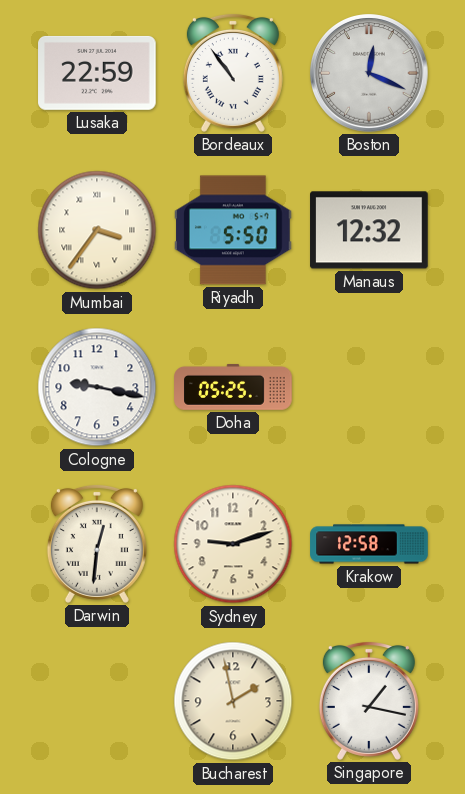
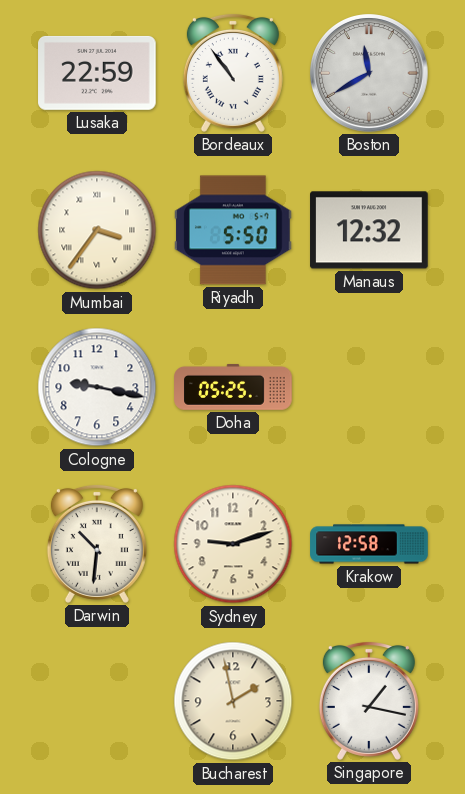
Boston: 12:19 -> 11:40 (369, 73)
Darwin: 12:31 -> 10:31 (97, 544)
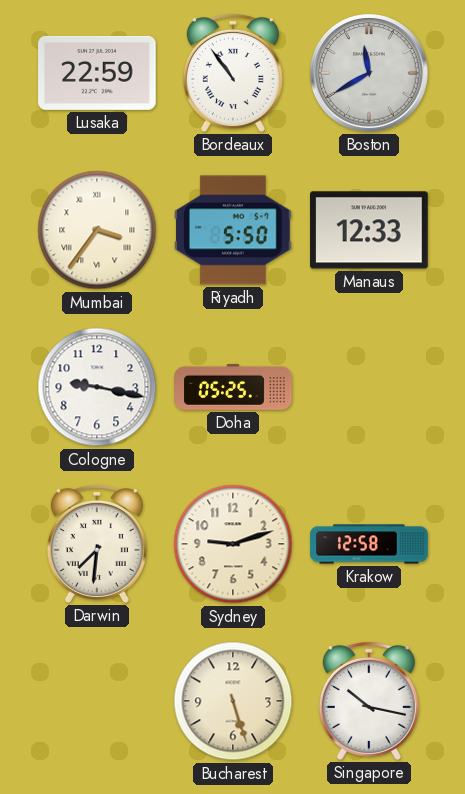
Manaus: 12:32 -> 12:33 (369, 230)
Darwin: 10:31 -> 7:31 (97, 544)
Bucharest: 1:58 -> 5:27 (233, 701)
Singapore: 1:17 -> 10:17 (369, 701)
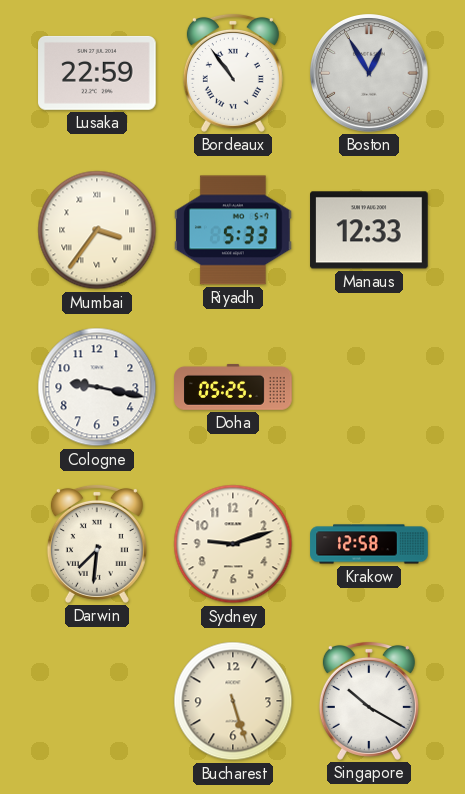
Boston: 11:40 -> 12:55 (369, 73)
Riyadh: 5:50 -> 5:33 (233, 230)
Singapore: 10:17 -> 10:20 (369, 701)
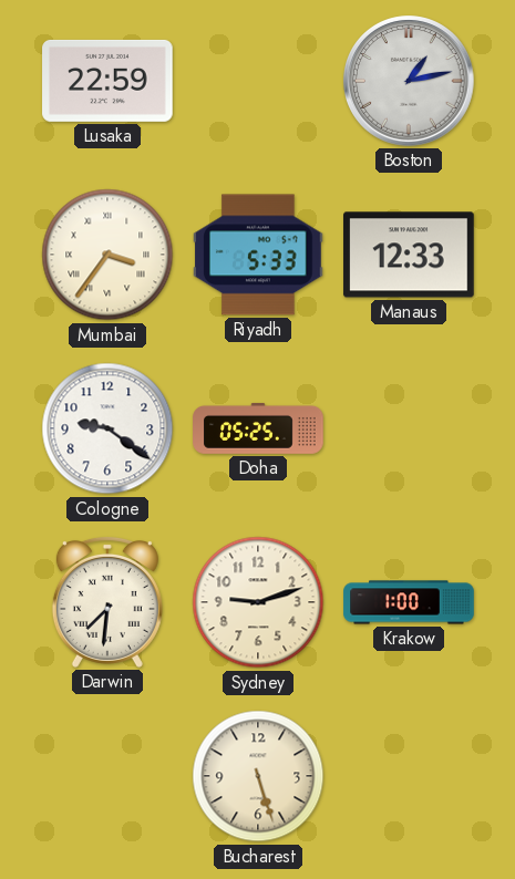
Bordeaux: 10:54 -> none (233, 73)
Boston: 12:55 -> 1:13 (409, 81)
Cologne: 9:17 -> 9:21 (107, 428)
Krakow: 12:58 -> 1:00 (409, 602)
Singapore: 10:20 -> none (369, 701)
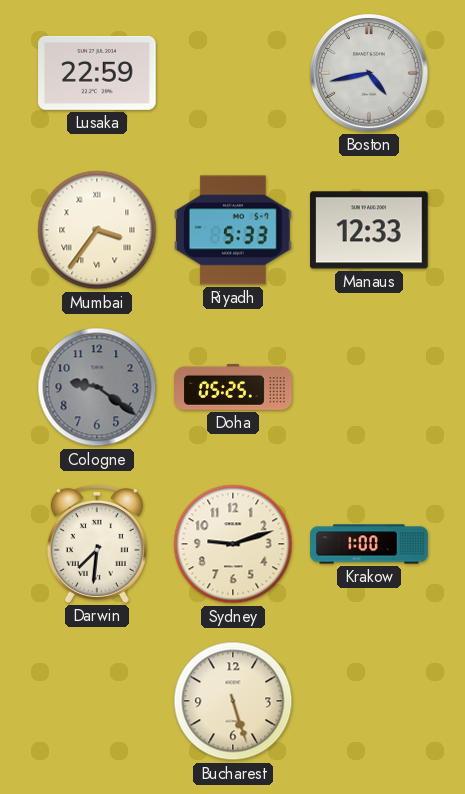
Boston: 1:13 -> 4:43 (369, 73)
Cologne dial: white -> grey (97, 387)
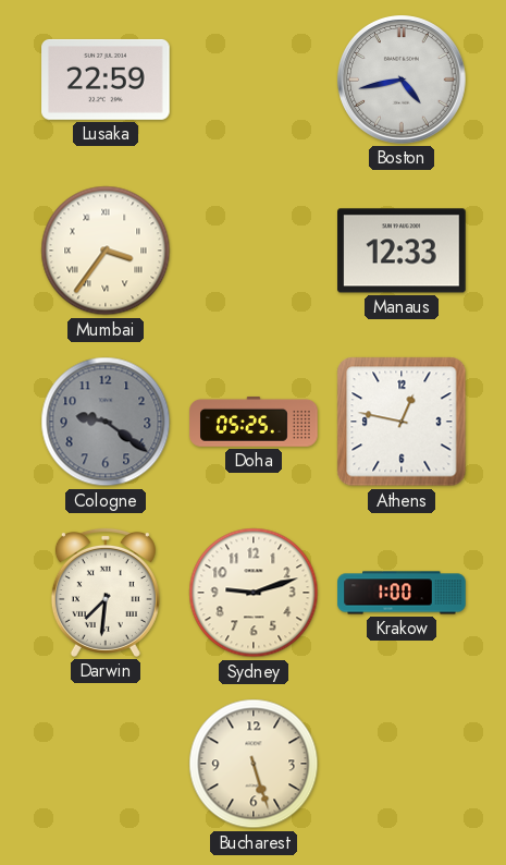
Riyadh: 5:33 -> none (233, 230)
Athens: none -> 12:47 (402, 422)
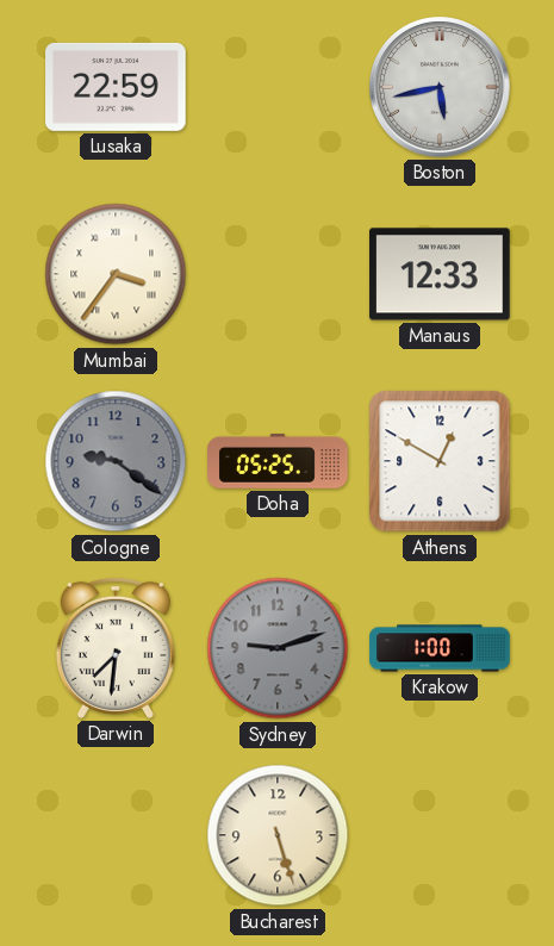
Boston: 4:43 -> 5:43 (440, 87)
Athens: 12:47 -> 12:50 (440, 461)
Sydney dial: cream -> grey (278, 648)
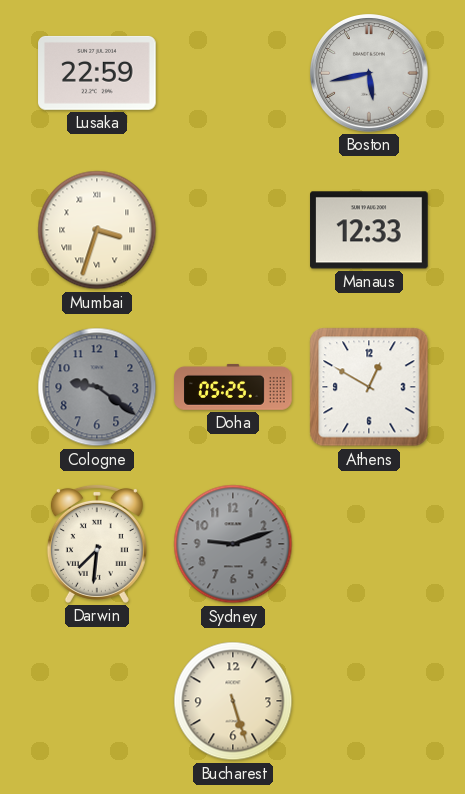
Mumbai: 3:36 -> 3:33 (97, 230)
Krakow: 1:00 -> none (440, 648)
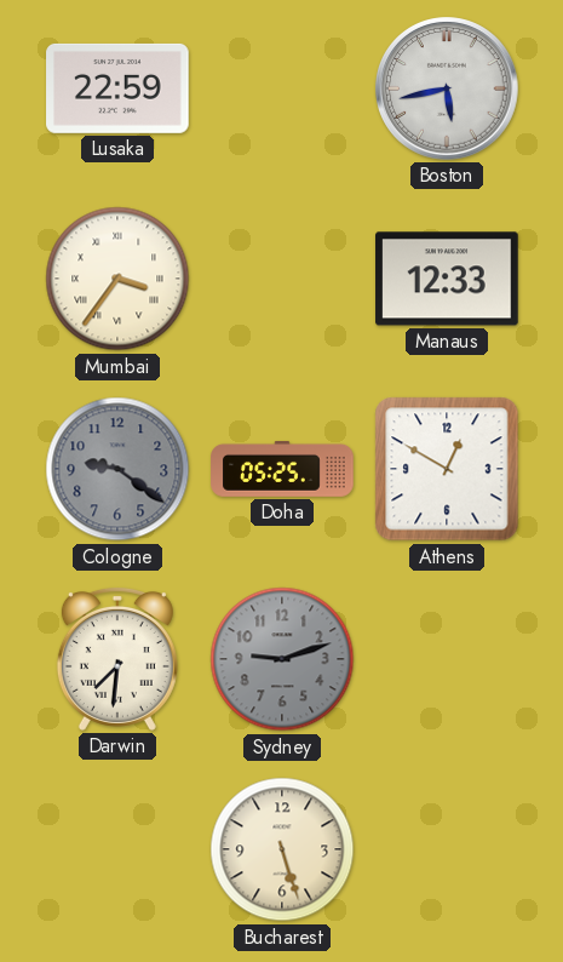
Mumbai: 3:33 -> 3:36 (117, 279)
